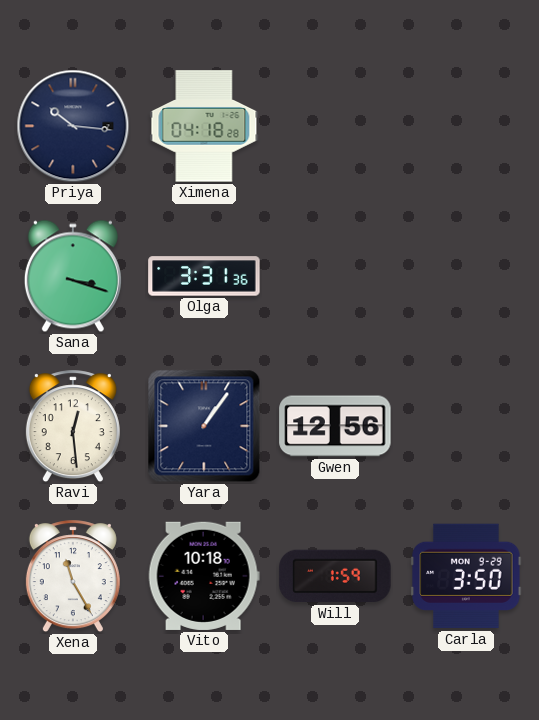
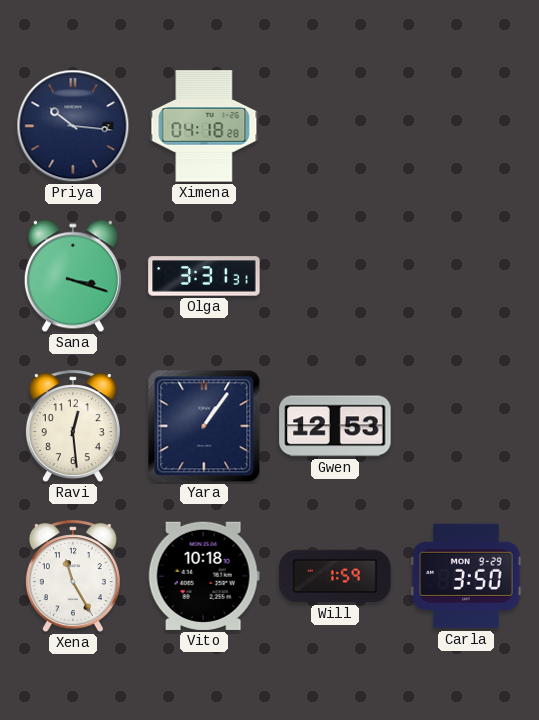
Olga: 3:31:36 -> 3:31:31 (204, 276)
Gwen: 12:56 -> 12:53 (335, 426)
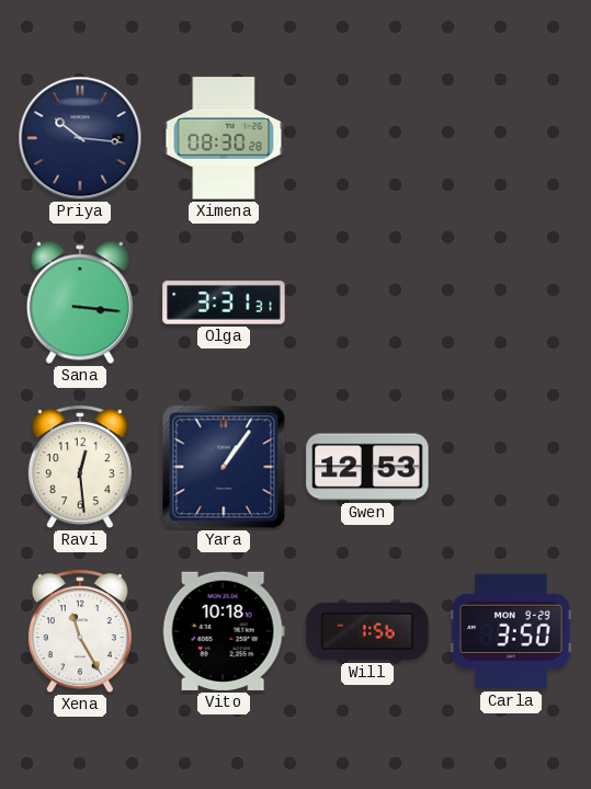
Ximena: 04:18 -> 08:30 (224, 138)
Sana: 3:18 -> 3:16 (80, 302)
Will: 1:59 -> 1:56 (367, 631)
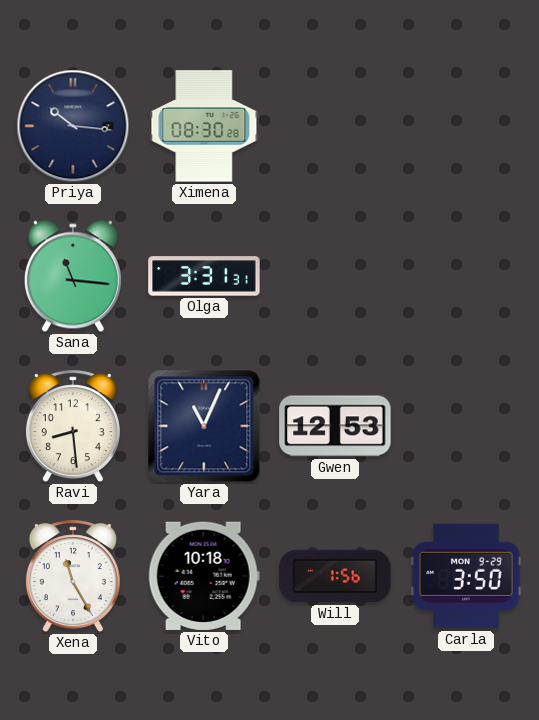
Sana: 3:16 -> 11:16 (73, 276)
Ravi: 12:29 -> 8:29 (73, 427)
Yara: 1:06 -> 11:04 (204, 426)
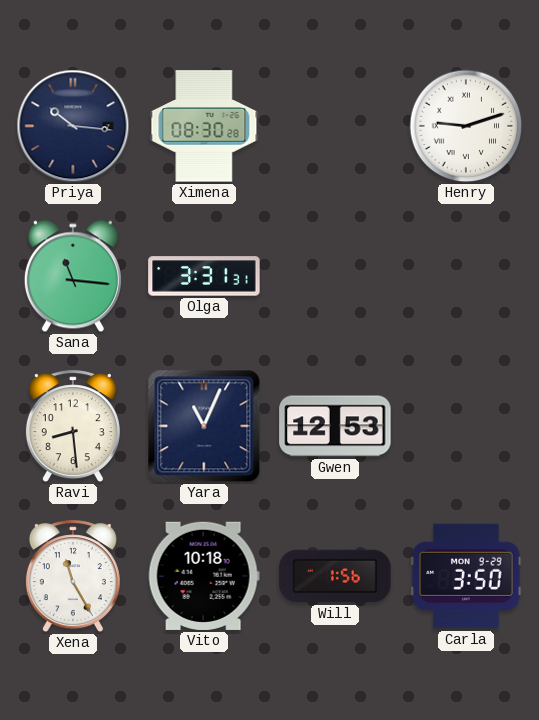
Henry: none -> 9:12 (466, 126)
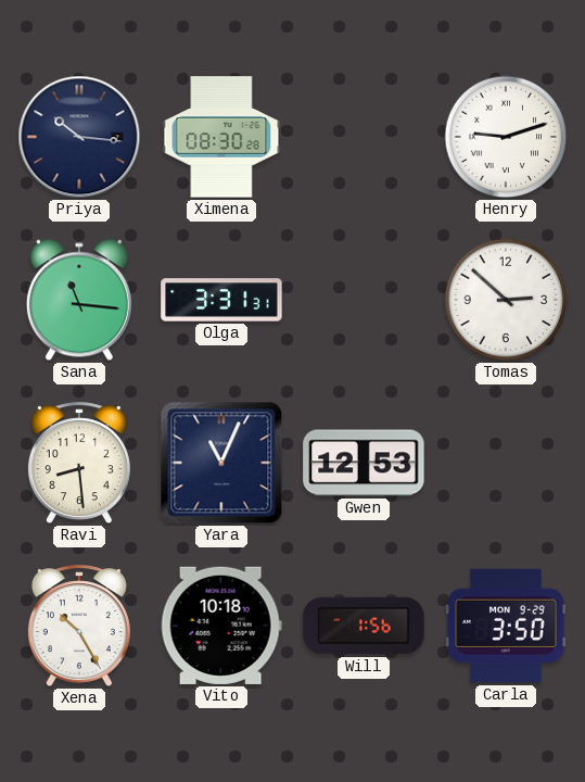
Tomas: none -> 2:52 (506, 300)
Xena: 11:25 -> 10:25 (79, 627)
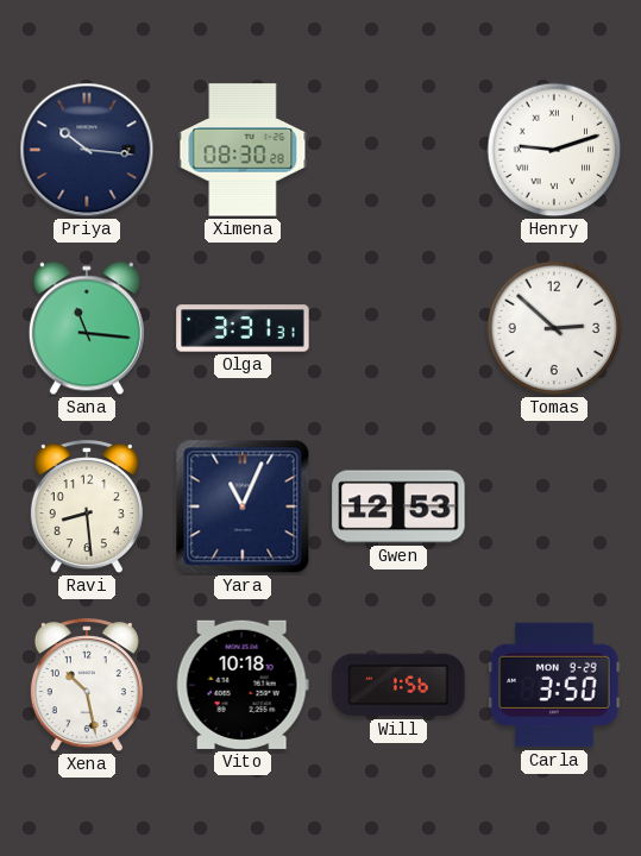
Xena: 10:25 -> 10:28 (87, 686)
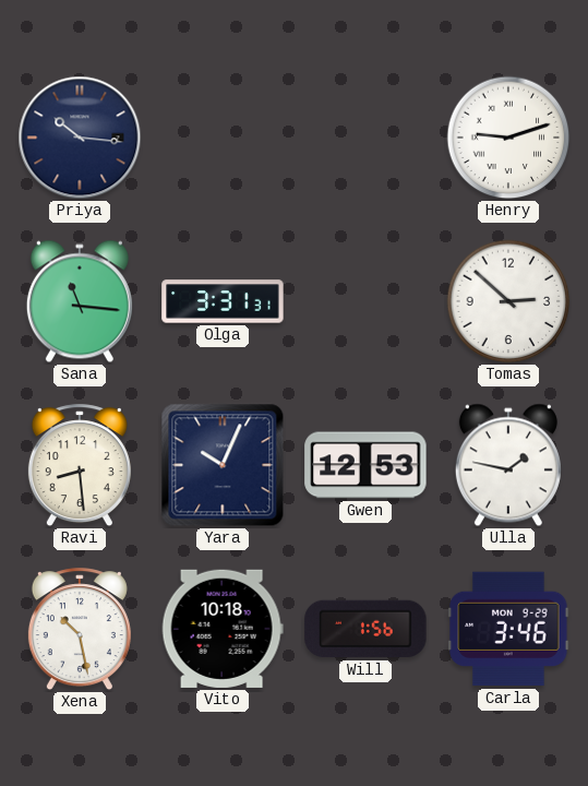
Ximena: 08:30 -> none (243, 150)
Yara: 11:04 -> 10:04 (223, 465)
Ulla: none -> 1:47 (508, 465)
Carla: 3:50 -> 3:46 (508, 629)
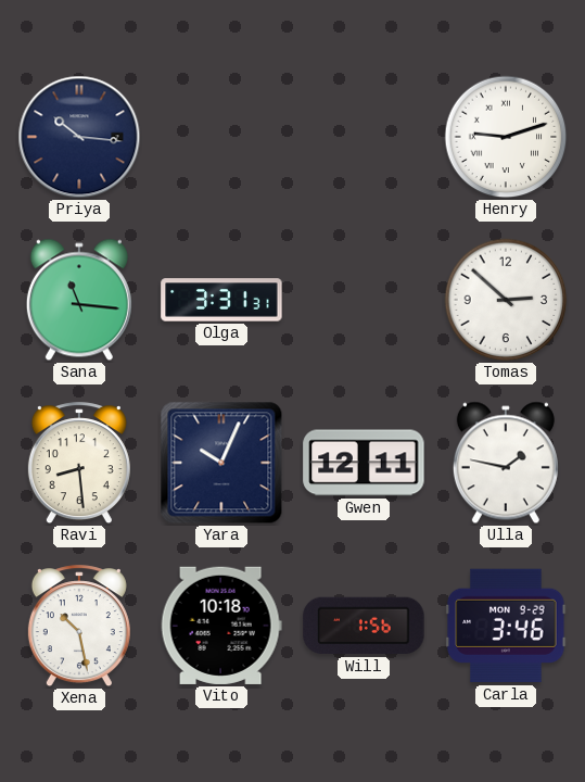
Gwen: 12:53 -> 12:11 (364, 463)
